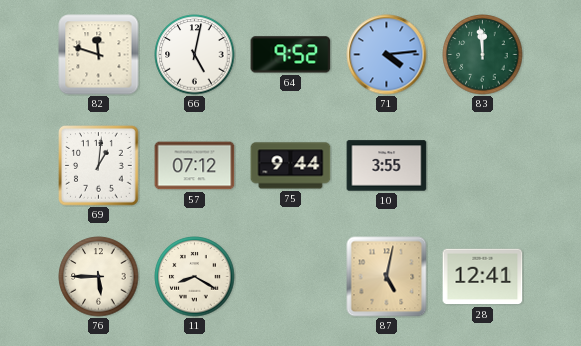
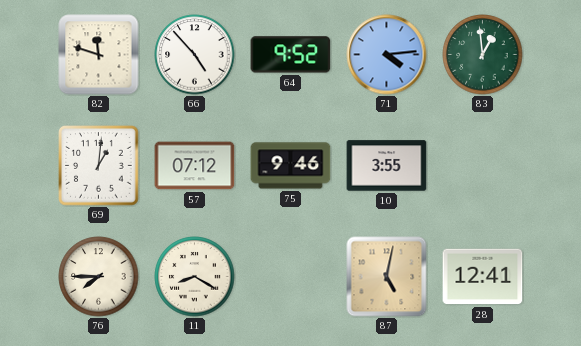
66: 5:02 -> 4:53 (195, 55)
83: 11:59 -> 12:59 (483, 55)
75: 9:44 -> 9:46 (291, 166)
76: 5:45 -> 7:45 (99, 277)
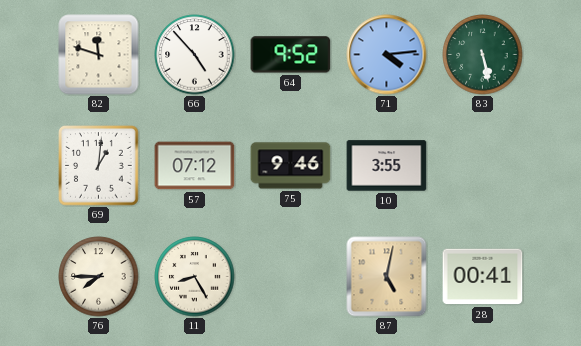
83: 12:59 -> 5:28 (483, 55)
11: 8:20 -> 8:25 (195, 277)
28: 12:41 -> 00:41 (483, 277)
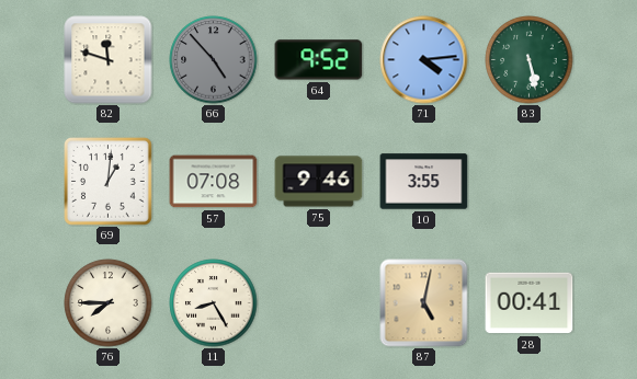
66 dial: white -> grey (214, 60)
57: 07:12 -> 07:08 (214, 182)
